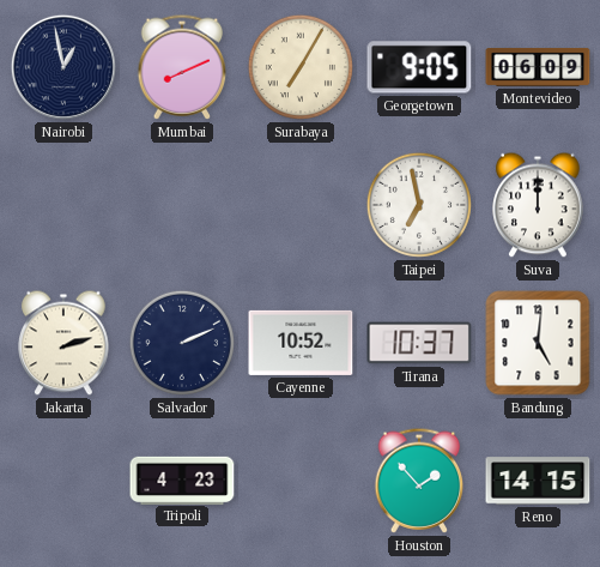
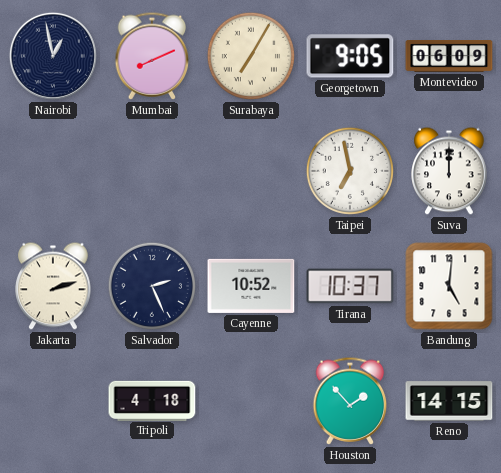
Salvador: 2:11 -> 2:26 (152, 286)
Tripoli: 4:23 -> 4:18 (152, 400)
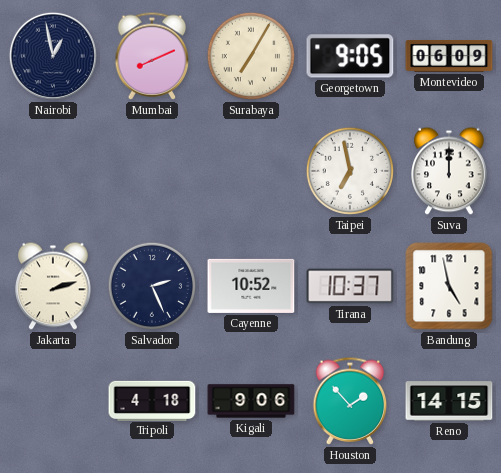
Bandung: 5:01 -> 4:58 (449, 286)
Kigali: none -> 9:06 (251, 401)
